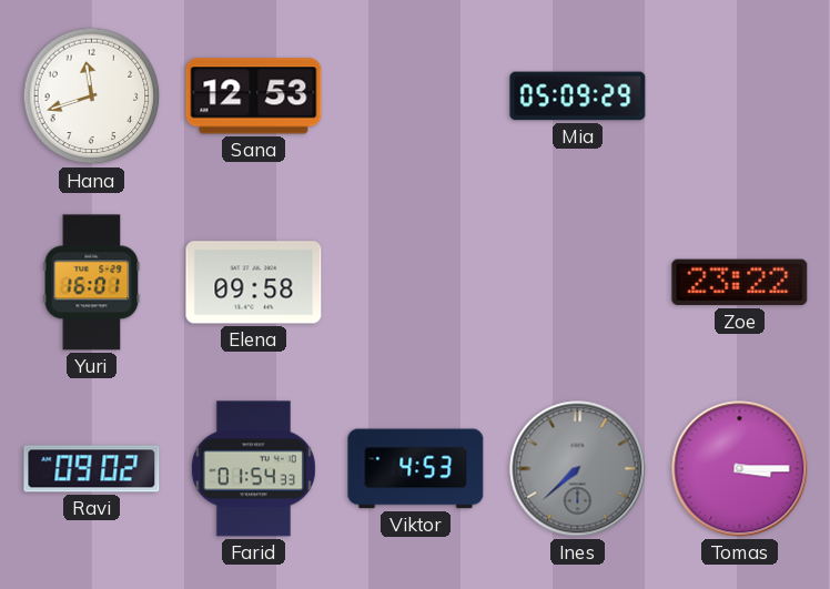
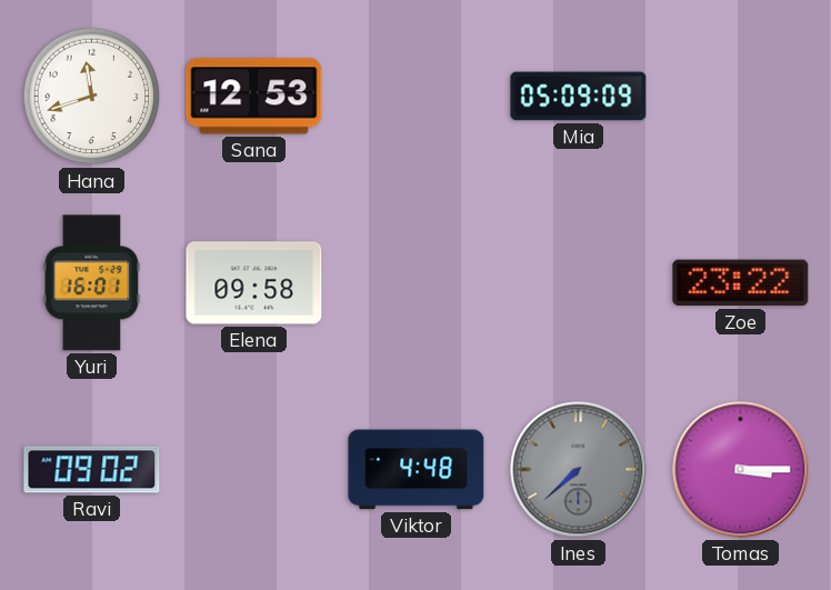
Mia: 05:09:29 -> 05:09:09 (579, 97)
Farid: 01:54 -> none (253, 469)
Viktor: 4:53 -> 4:48 (417, 470)
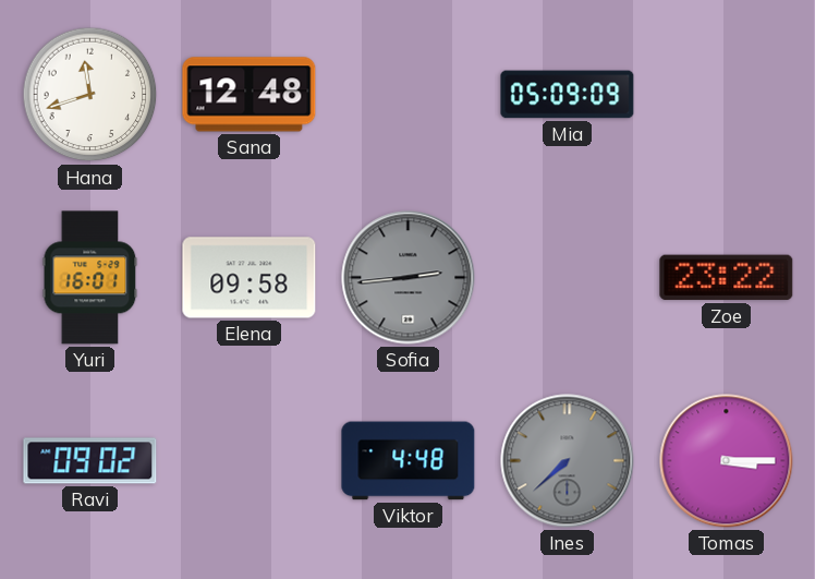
Sana: 12:53 -> 12:48 (250, 95)
Sofia: none -> 2:44 (409, 278)
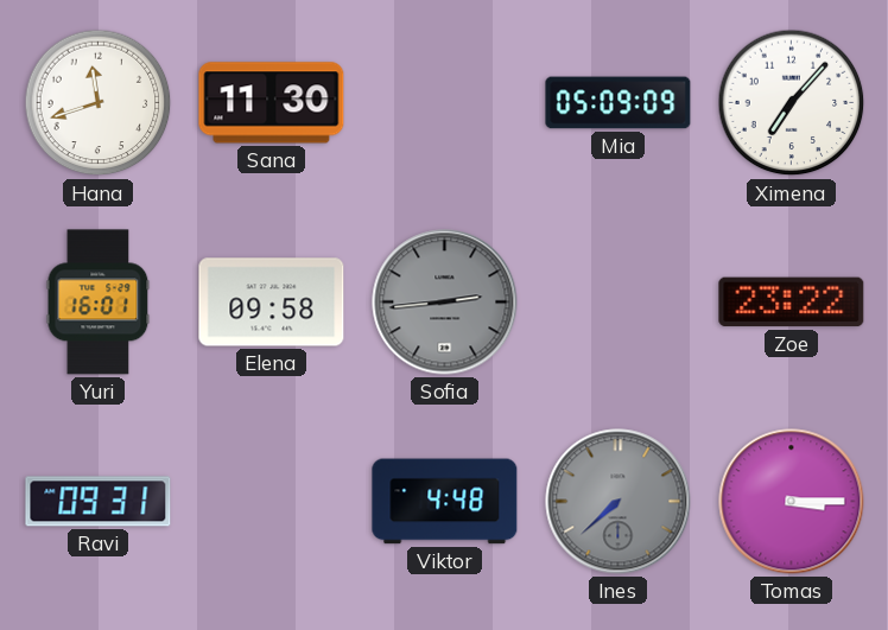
Sana: 12:48 -> 11:30 (272, 103)
Ximena: none -> 7:07 (792, 103)
Ravi: 09:02 -> 09:31 (99, 502)
